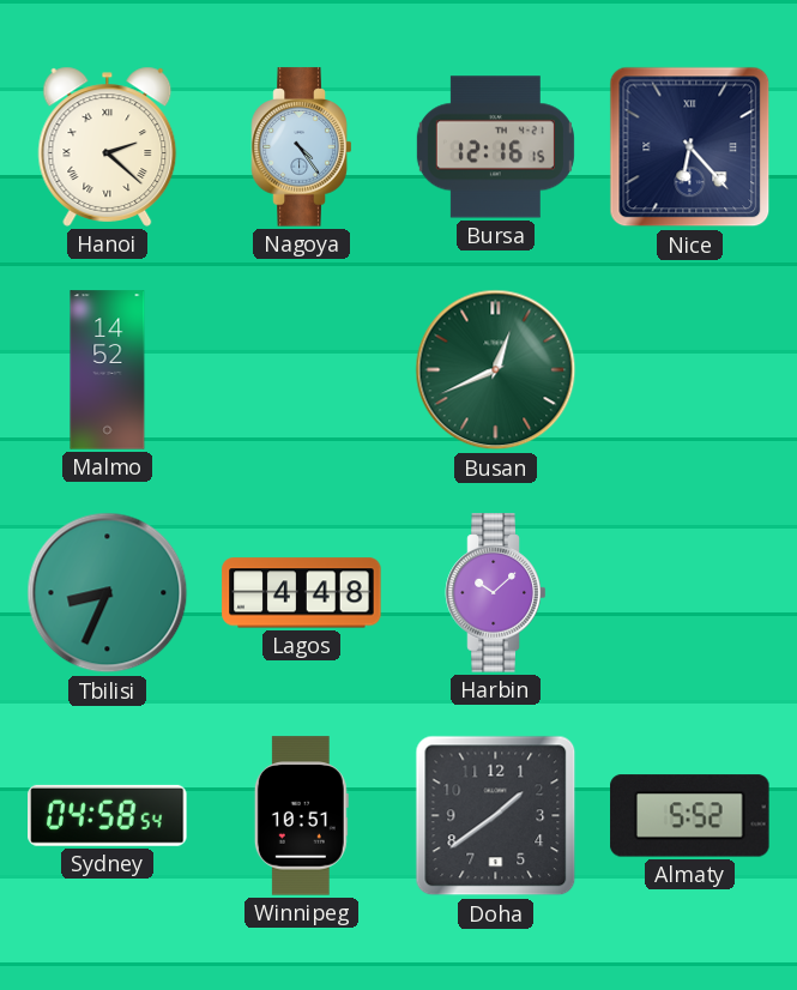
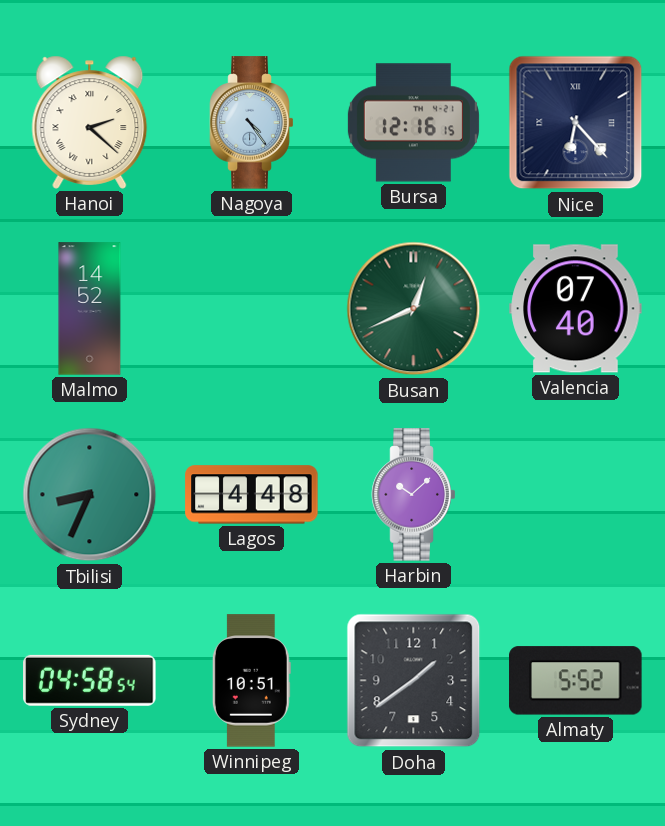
Valencia: none -> 07:40 (576, 309)
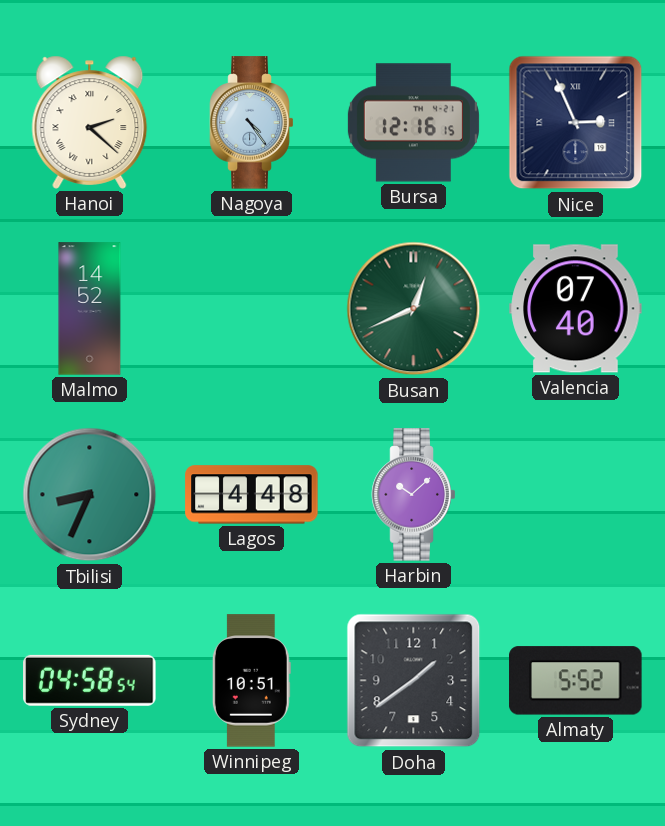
Nice: 6:23 -> 2:56 (576, 123)
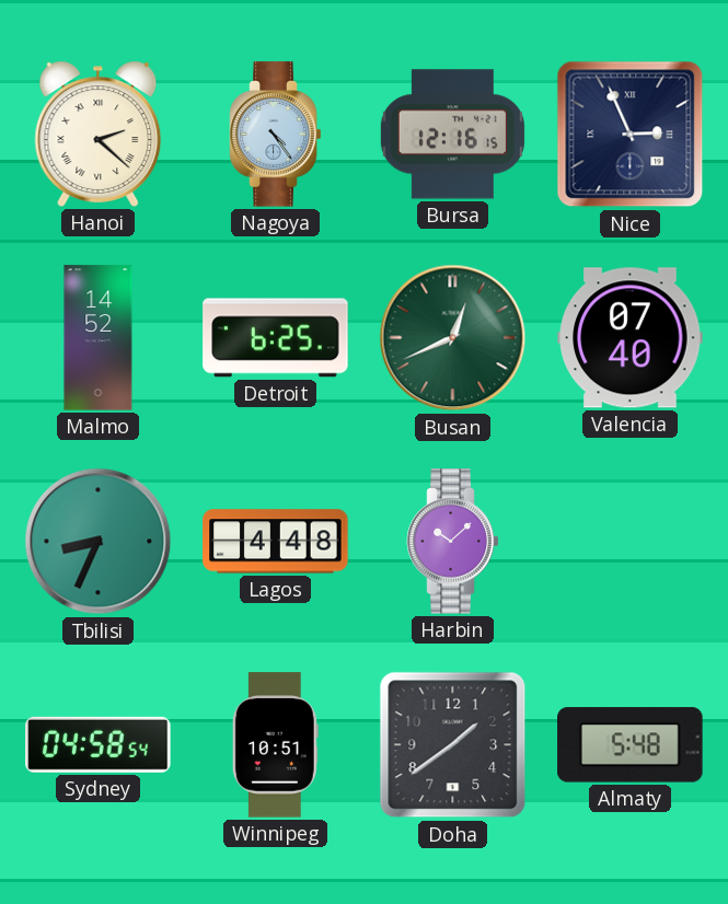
Detroit: none -> 6:25 (276, 338)
Almaty: 5:52 -> 5:48 (631, 745)
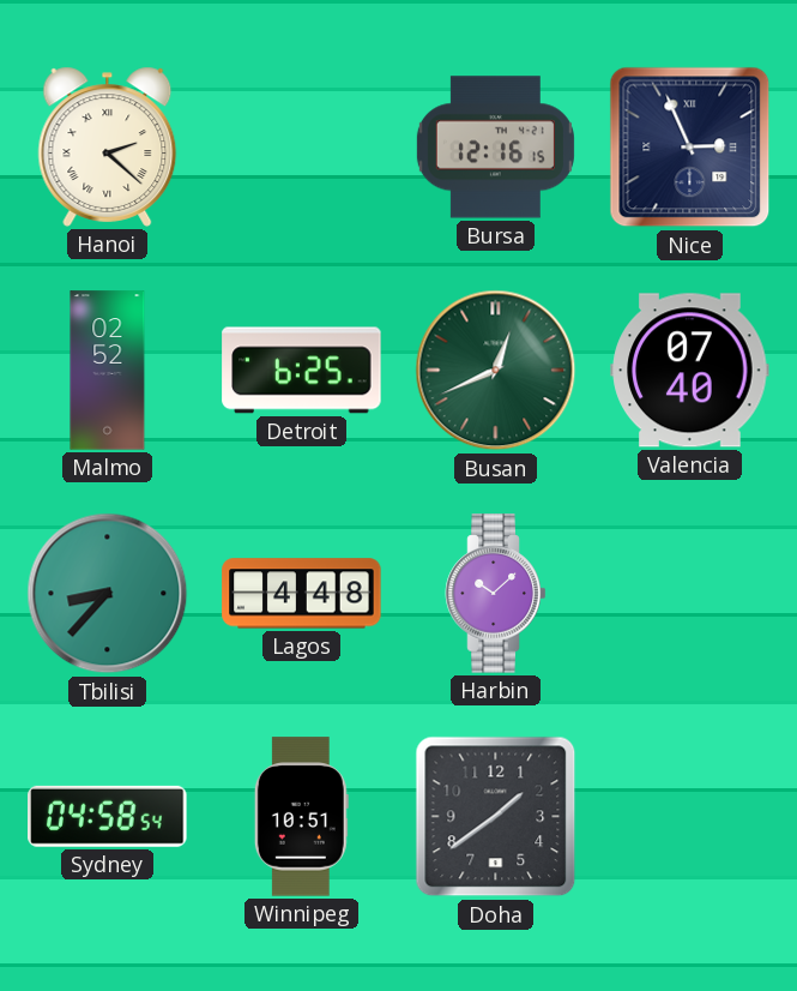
Nagoya: 4:24 -> none (276, 135)
Malmo: 14:52 -> 02:52 (108, 371)
Tbilisi: 8:34 -> 8:37 (108, 594)
Almaty: 5:48 -> none (631, 745)
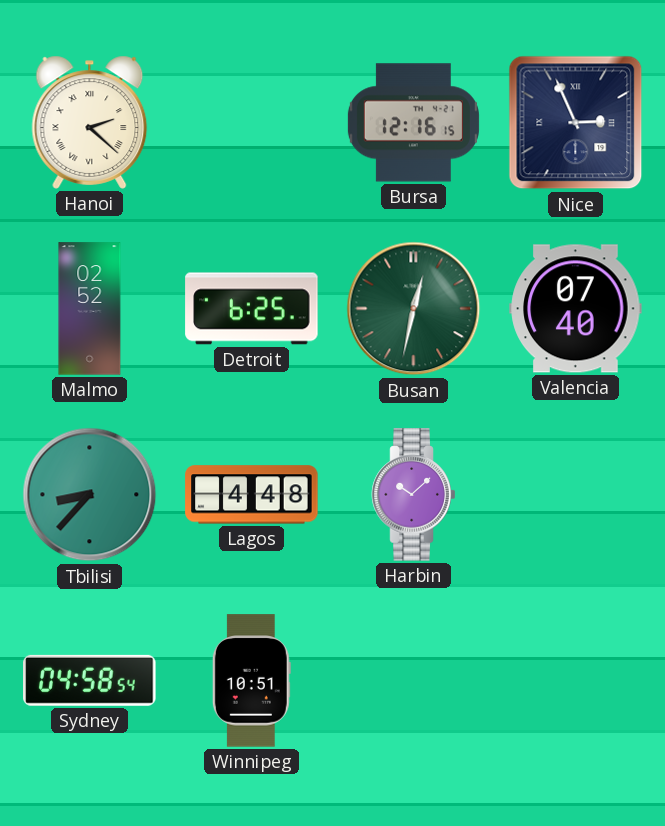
Busan: 12:41 -> 12:32 (414, 309)
Doha: 1:39 -> none (496, 817)
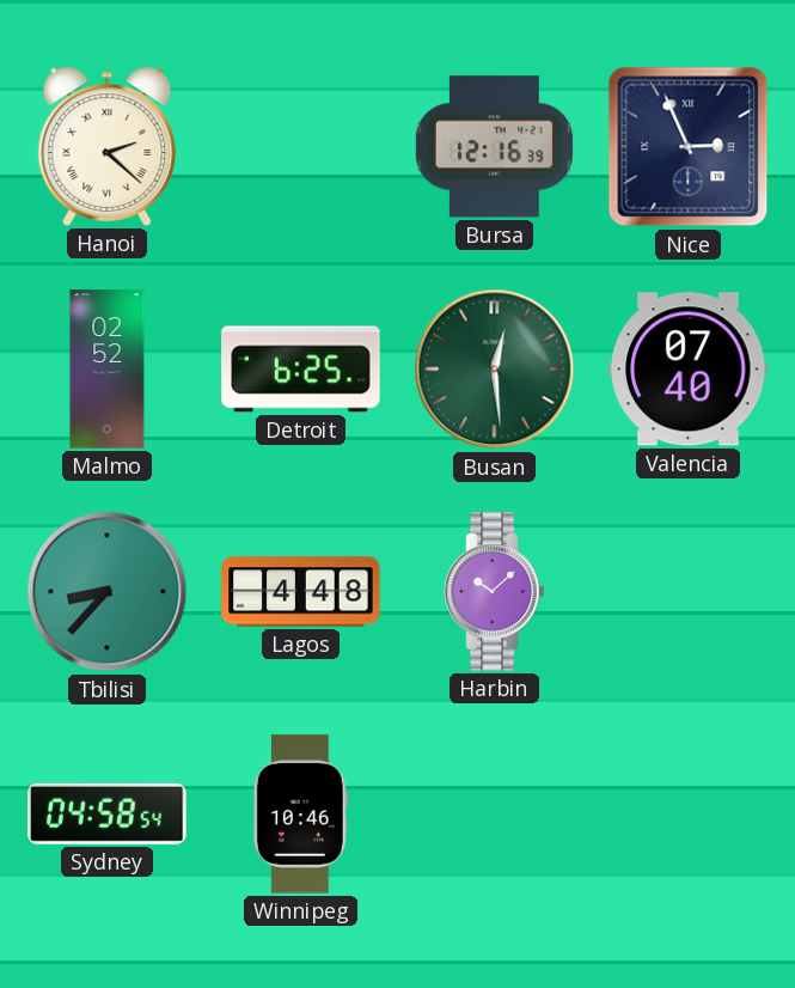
Bursa: 12:16:15 -> 12:16:39 (494, 147)
Busan: 12:32 -> 12:29 (495, 370)
Winnipeg: 10:51 -> 10:46 (300, 815)
